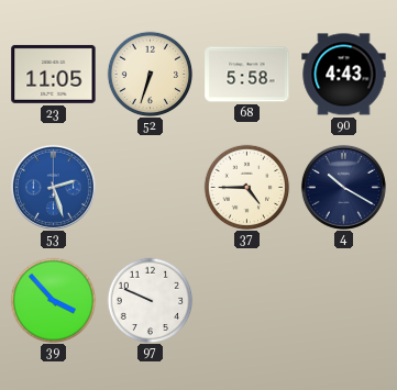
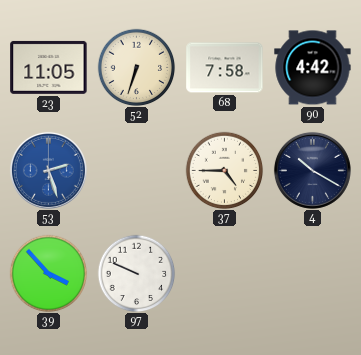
68: 5:58 -> 7:58 (225, 68)
90: 4:43 -> 4:42 (313, 68)
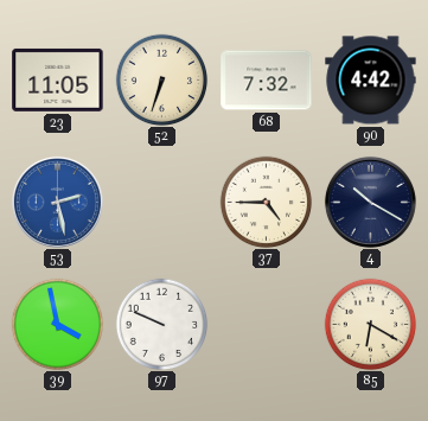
68: 7:58 -> 7:32 (267, 81)
53: 2:27 -> 2:28 (57, 202)
39: 3:53 -> 3:58 (57, 324)
85: none -> 6:20 (370, 324)
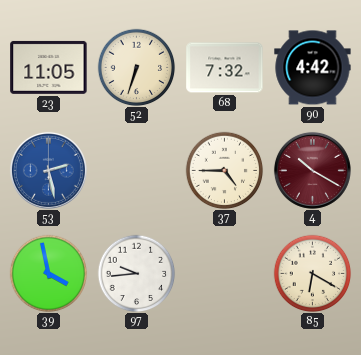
4 dial: navy -> burgundy (312, 170)
97: 9:49 -> 9:44 (136, 273)
